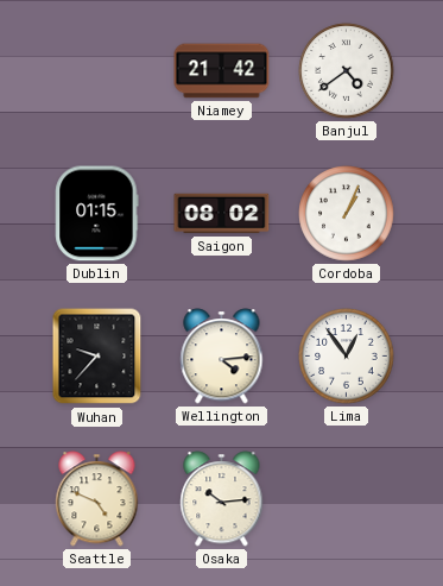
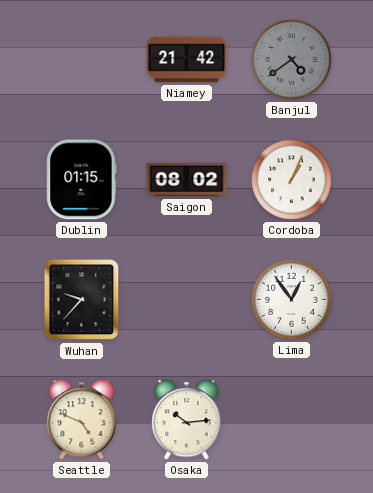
Banjul dial: white -> grey (292, 60)
Wellington: 4:14 -> none (222, 357)
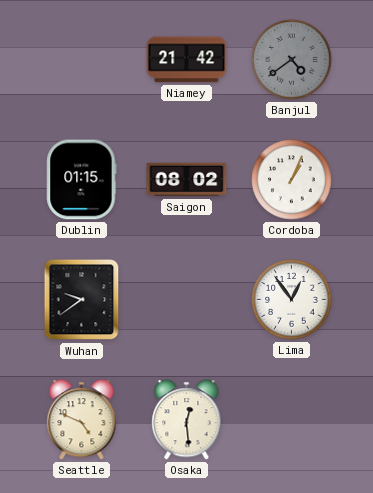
Wuhan: 9:37 -> 9:39 (82, 300)
Osaka: 10:14 -> 12:29 (187, 420)
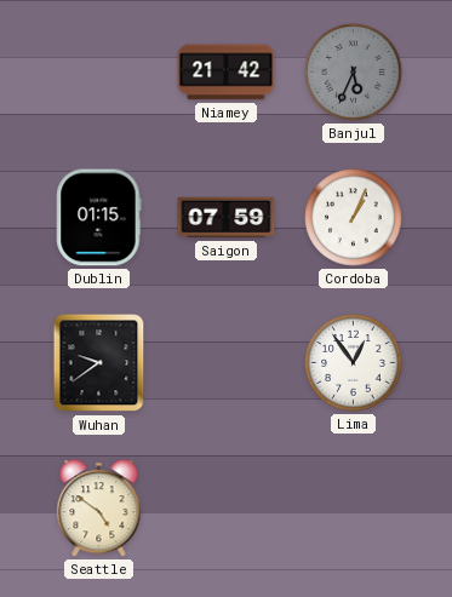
Banjul: 4:39 -> 5:34 (354, 73)
Saigon: 08:02 -> 07:59 (227, 218)
Seattle: 4:49 -> 4:51 (99, 509)
Osaka: 12:29 -> none (187, 420)
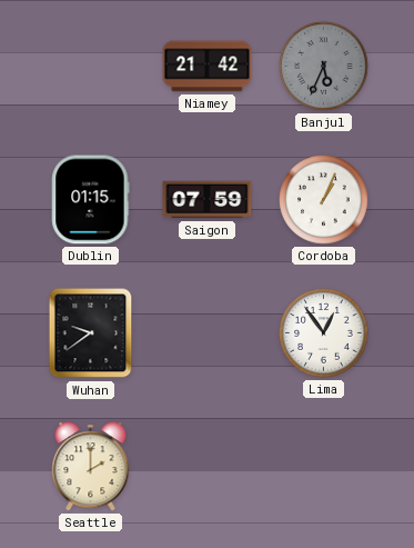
Seattle: 4:51 -> 2:00 (91, 467)
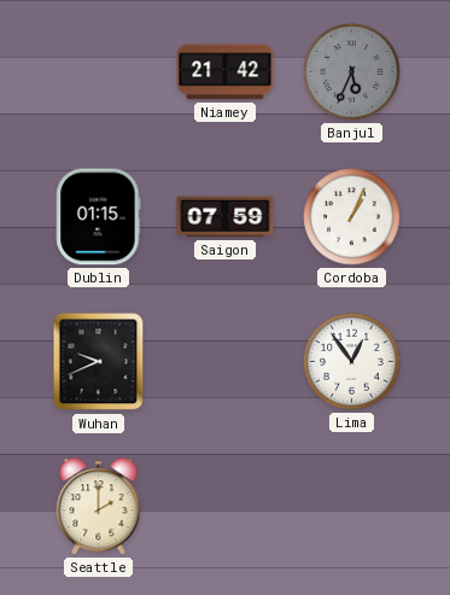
Wuhan: 9:39 -> 9:41 (99, 362)
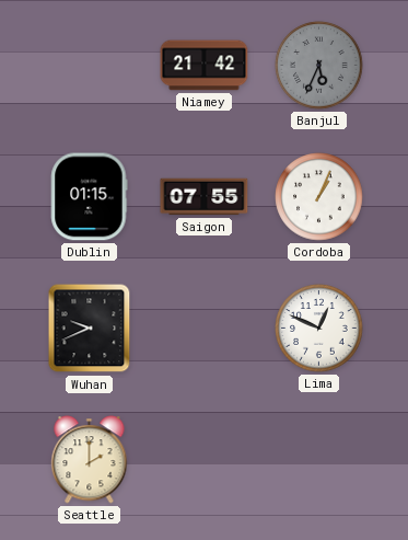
Saigon: 07:59 -> 07:55 (205, 197)
Lima: 12:54 -> 12:49 (319, 329)
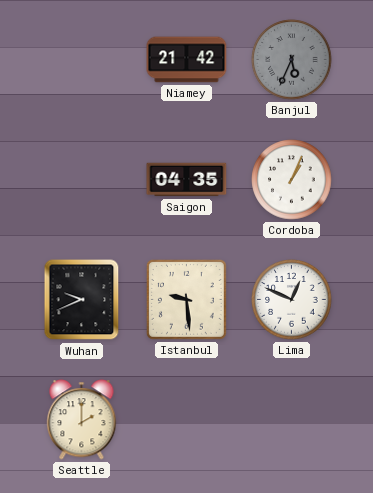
Dublin: 01:15 -> none (90, 197)
Saigon: 07:55 -> 04:35 (187, 180)
Istanbul: none -> 9:29 (186, 299)
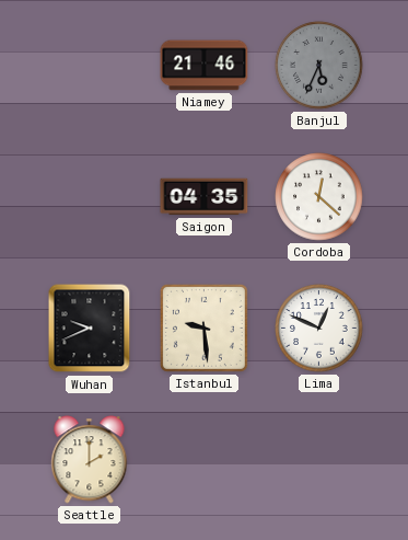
Niamey: 21:42 -> 21:46 (205, 66)
Cordoba: 1:04 -> 12:22 (319, 197)
